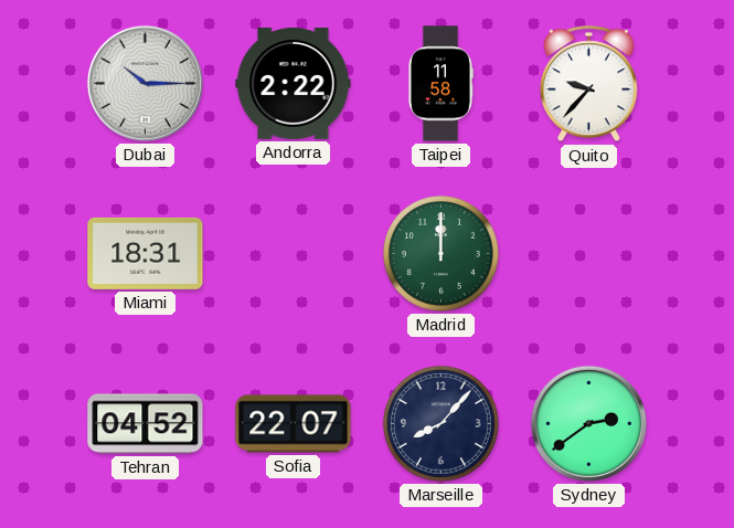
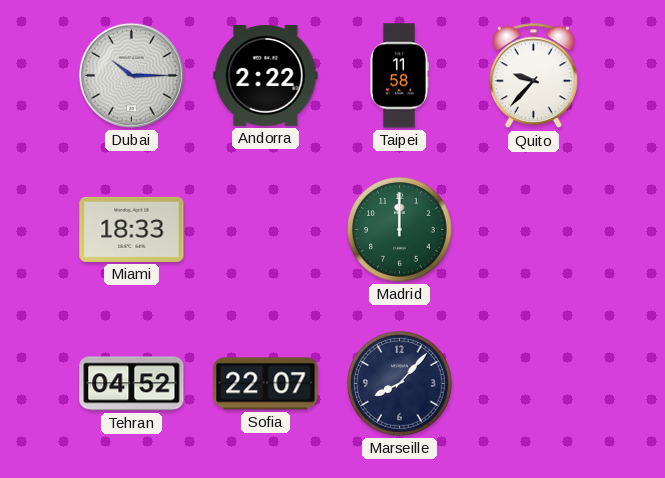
Miami: 18:31 -> 18:33 (132, 229)
Sydney: 2:39 -> none (588, 423)
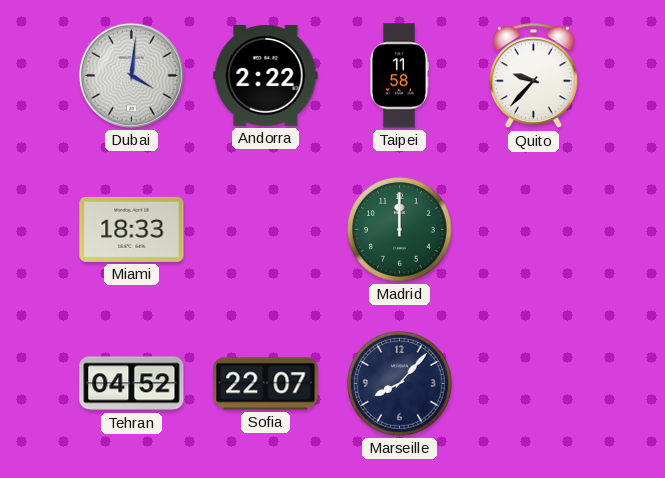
Dubai: 10:15 -> 4:01 (131, 75)
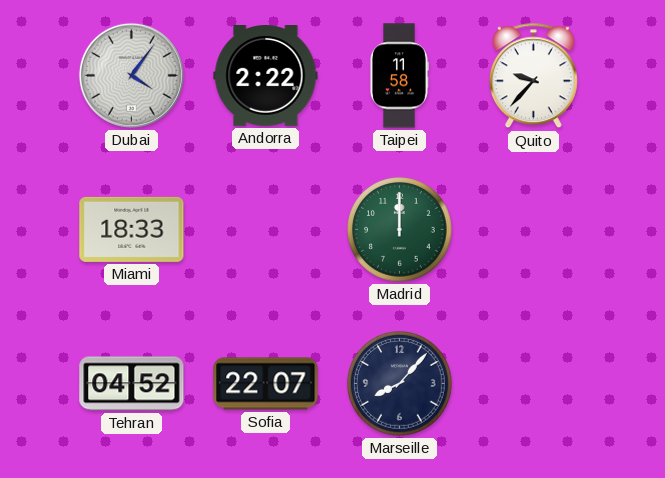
Dubai: 4:01 -> 4:06 (131, 75)
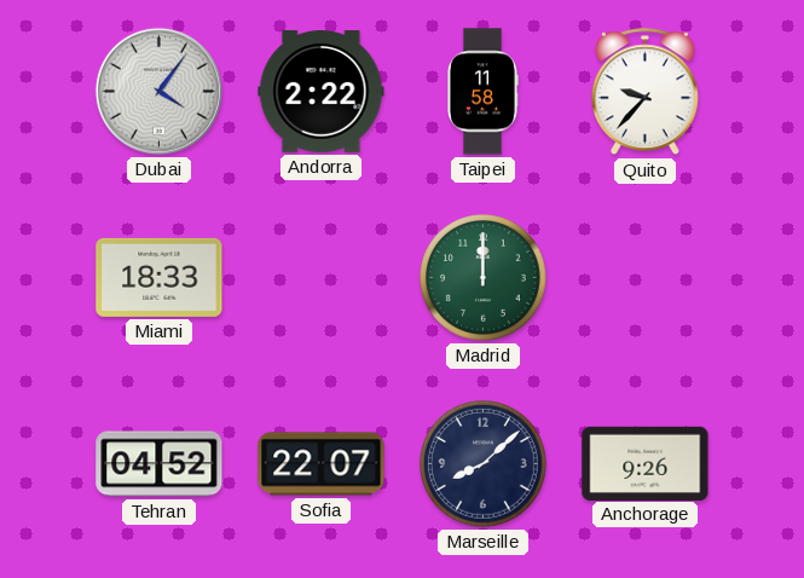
Marseille: 8:07 -> 8:08 (484, 464)
Anchorage: none -> 9:26 (646, 463)
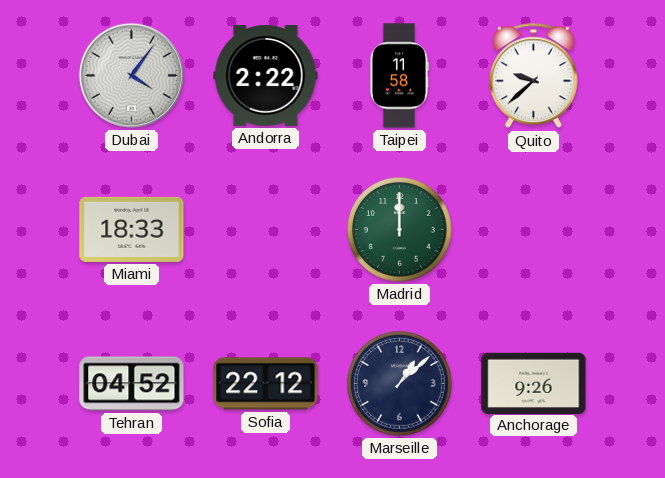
Quito: 9:37 -> 9:38 (533, 76)
Sofia: 22:07 -> 22:12 (266, 384)
Marseille: 8:08 -> 1:08 (400, 384)
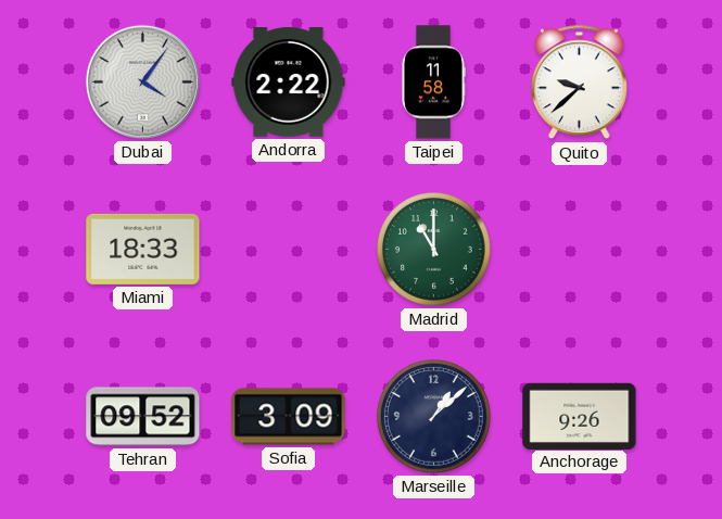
Madrid: 12:00 -> 11:00 (434, 250)
Tehran: 04:52 -> 09:52 (143, 417)
Sofia: 22:12 -> 3:09 (289, 417)
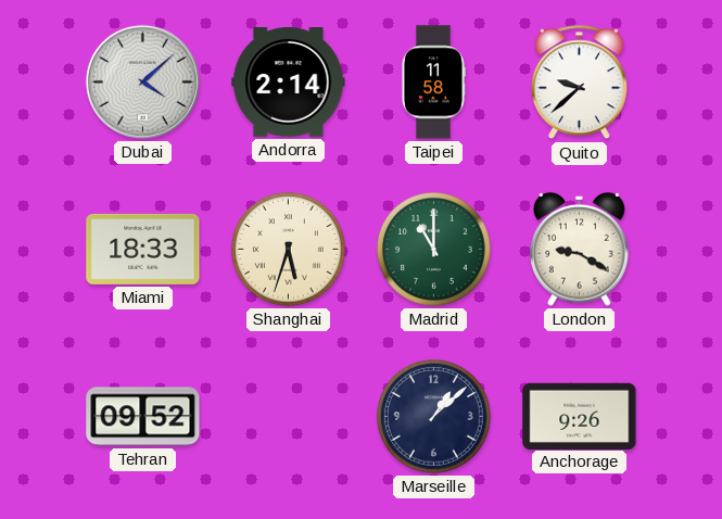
Dubai: 4:06 -> 4:08 (142, 81)
Andorra: 2:22 -> 2:14 (289, 83)
Shanghai: none -> 5:33 (289, 250)
London: none -> 9:20 (580, 249)
Sofia: 3:09 -> none (289, 417)
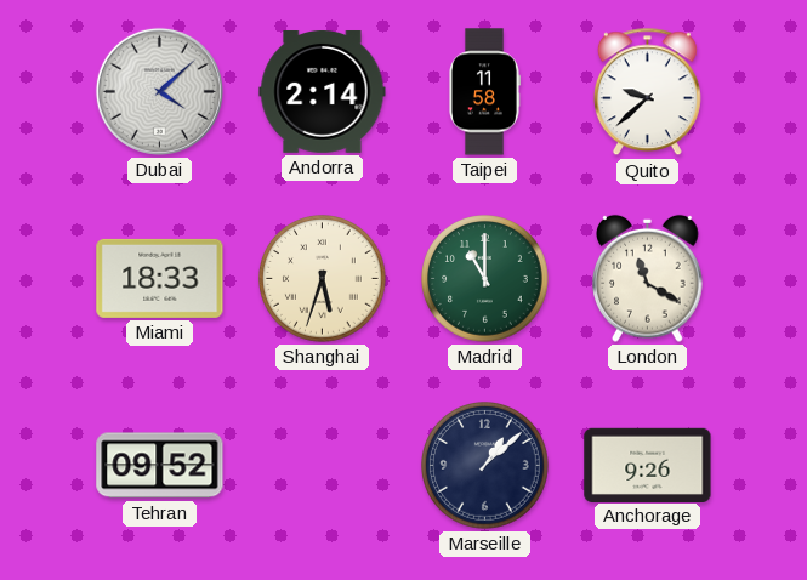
London: 9:20 -> 11:20 (648, 278)
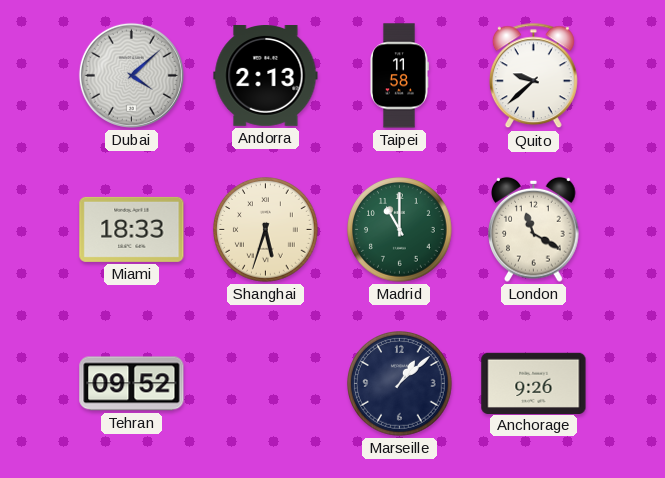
Andorra: 2:14 -> 2:13 (266, 76)
